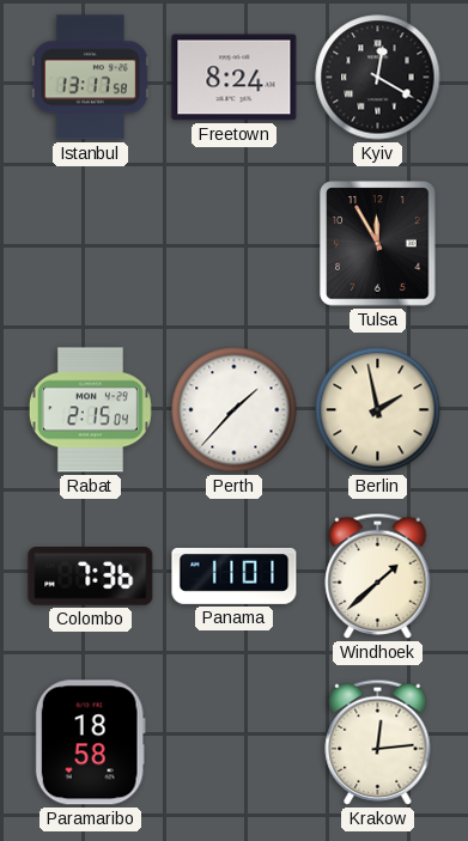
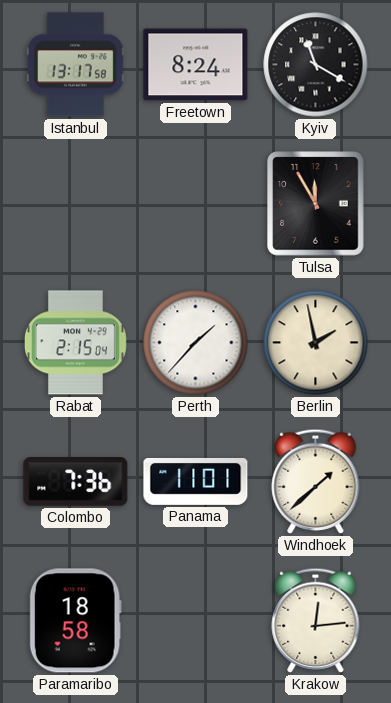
Kyiv: 12:20 -> 11:20 (316, 65)
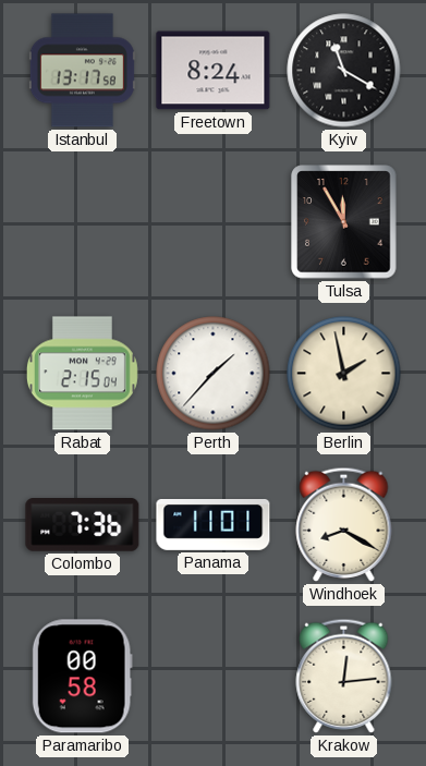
Windhoek: 1:38 -> 8:20 (344, 524)
Paramaribo: 18:58 -> 00:58 (82, 677)
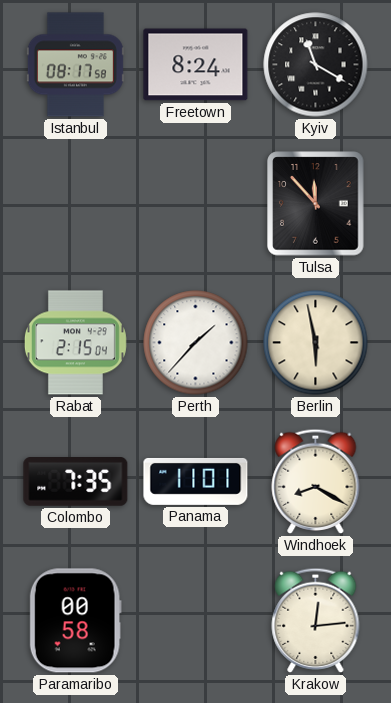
Istanbul: 13:17 -> 08:17 (75, 65)
Tulsa: 11:55 -> 11:53 (316, 204)
Berlin: 1:58 -> 5:58 (316, 343)
Colombo: 7:36 -> 7:35 (76, 482)
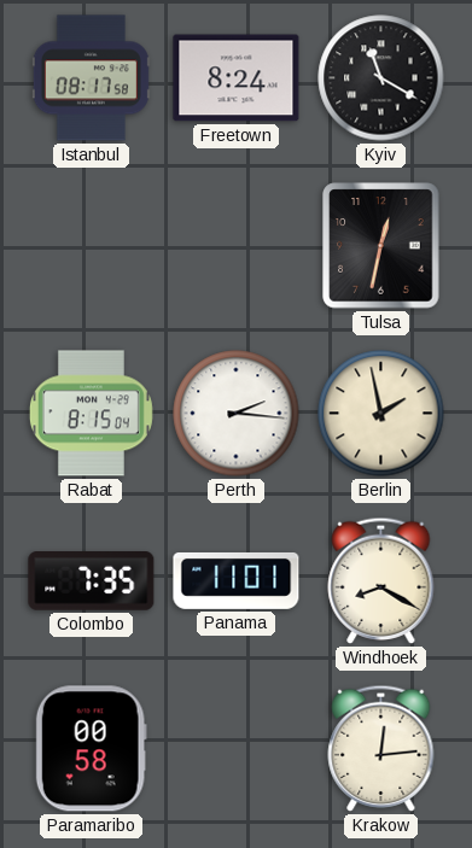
Tulsa: 11:53 -> 12:32 (381, 246)
Rabat: 2:15 -> 8:15 (91, 414)
Perth: 1:37 -> 2:16 (237, 414)
Berlin: 5:58 -> 1:58 (381, 414)
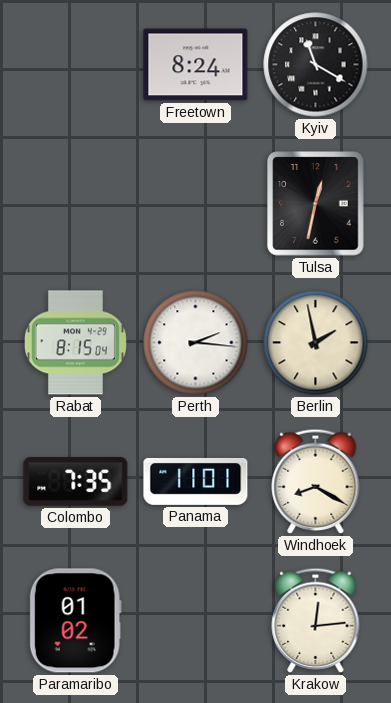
Istanbul: 08:17 -> none (91, 78)
Paramaribo: 00:58 -> 01:02 (75, 621)
